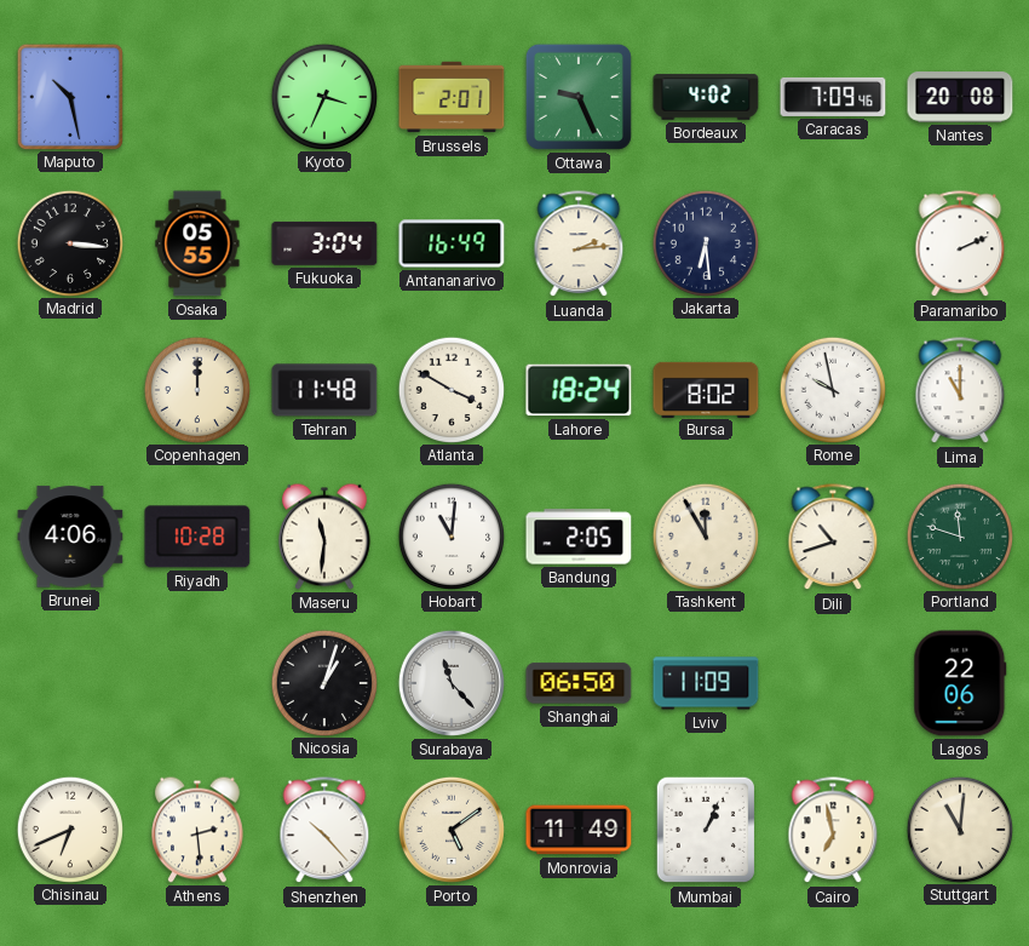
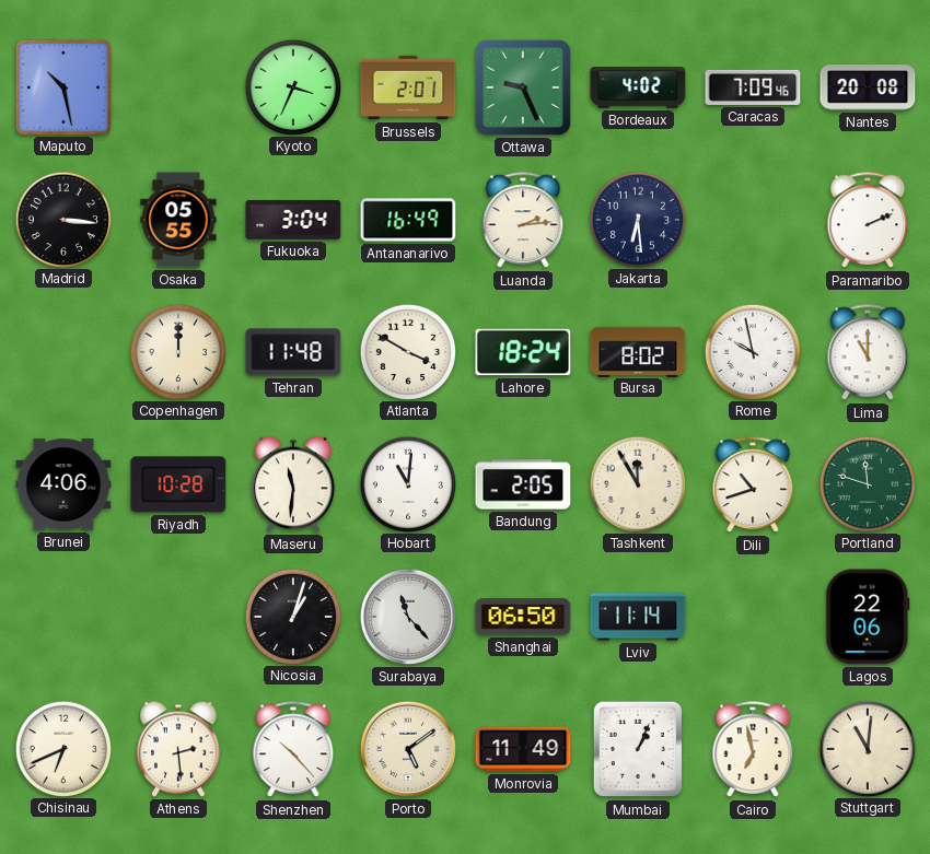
Lviv: 11:09 -> 11:14 (638, 617)
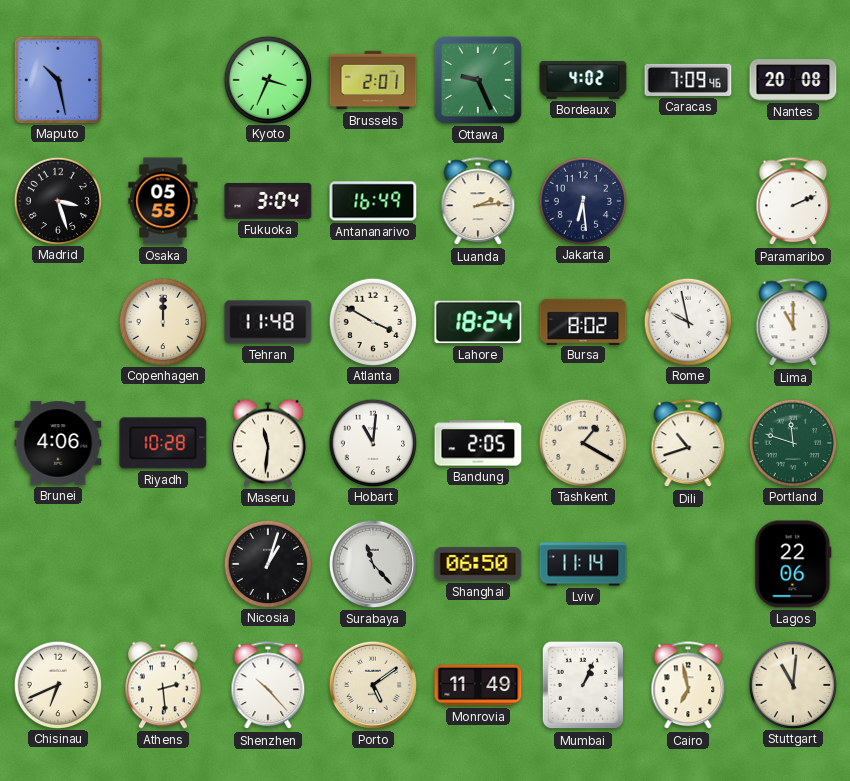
Madrid: 3:16 -> 3:27 (57, 200)
Tashkent: 11:55 -> 1:20 (582, 442)
